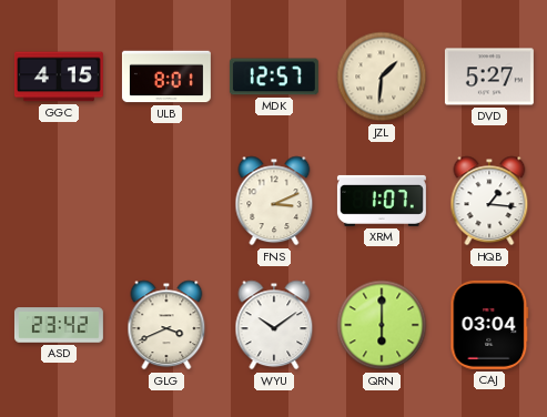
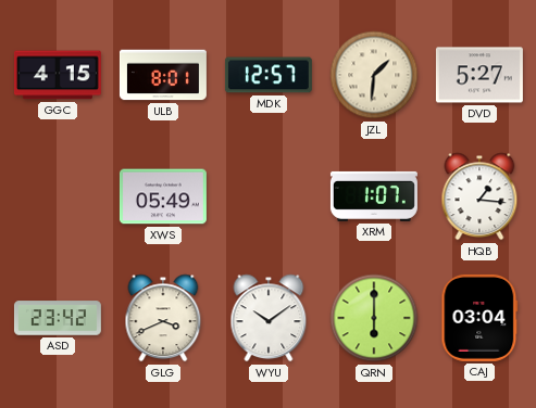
XWS: none -> 05:49 (163, 196)
FNS: 3:11 -> none (274, 201)
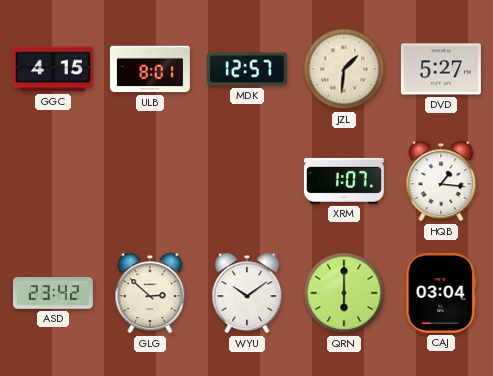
XWS: 05:49 -> none (163, 196)
GLG: 3:41 -> 2:52 (150, 293)
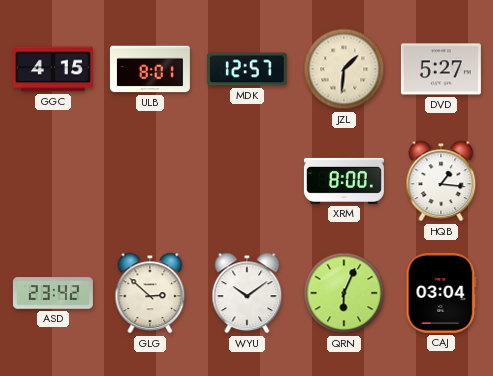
XRM: 1:07 -> 8:00 (344, 181)
QRN: 6:00 -> 6:04 (344, 293)
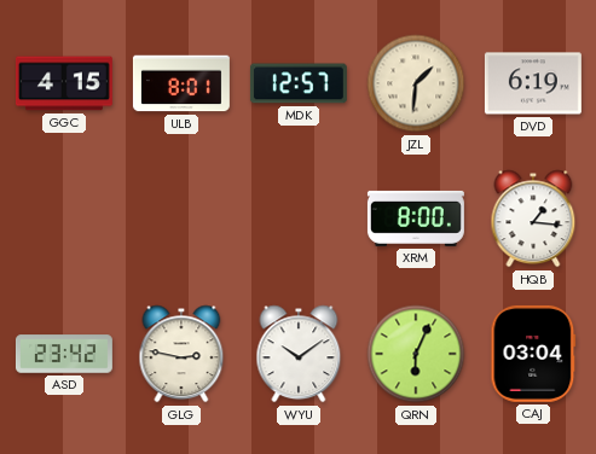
DVD: 5:27 -> 6:19 (533, 83)
GLG: 2:52 -> 2:47 (181, 354)
